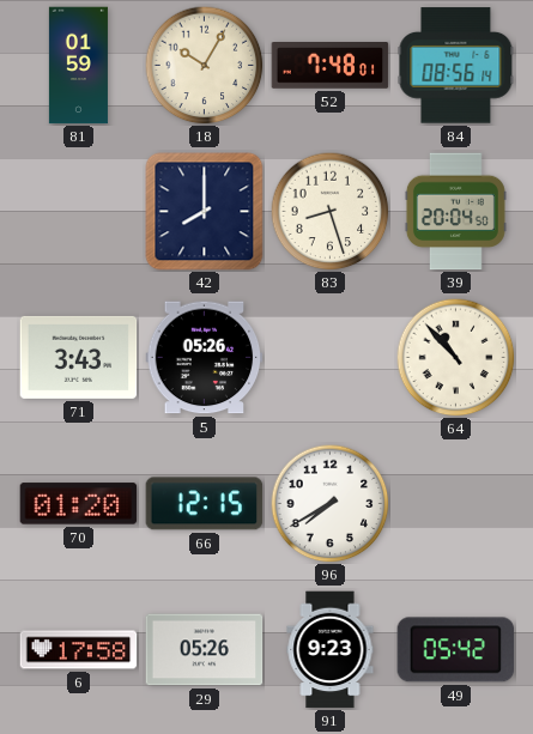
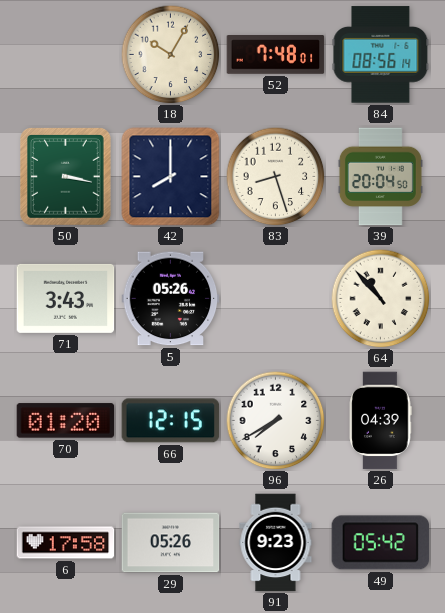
81: 01:59 -> none (78, 66)
50: none -> 3:17 (66, 177)
26: none -> 04:39 (380, 421)
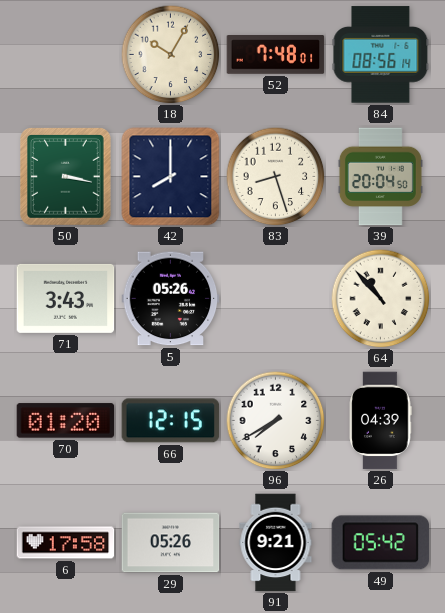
91: 9:23 -> 9:21 (276, 543)
